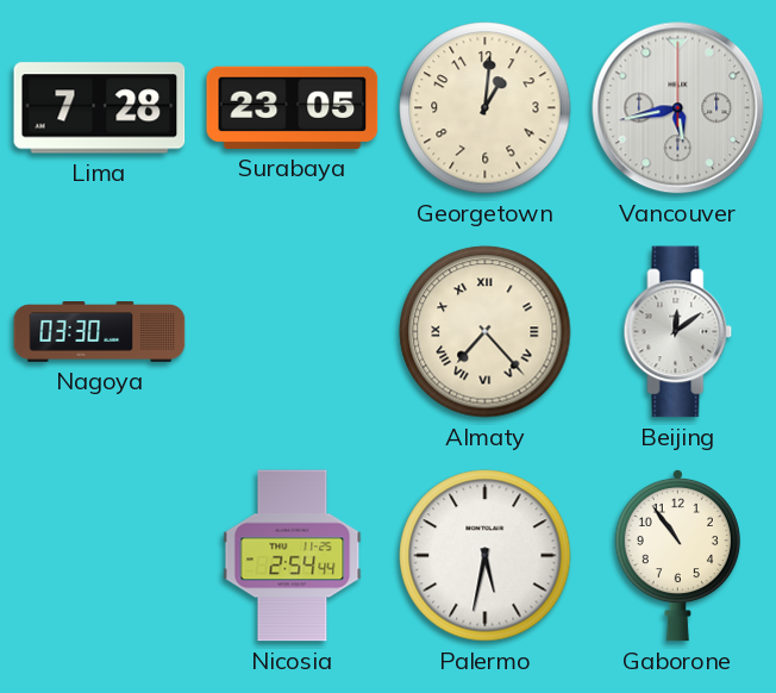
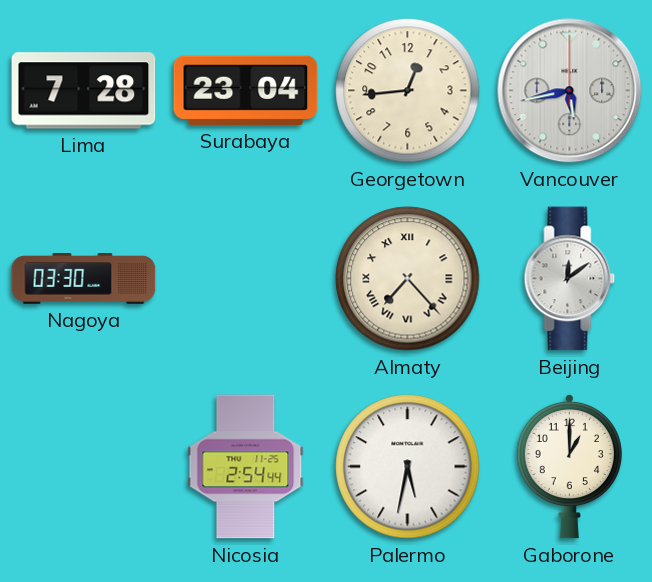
Surabaya: 23:05 -> 23:04 (246, 90)
Georgetown: 1:01 -> 12:44 (408, 91)
Gaborone: 10:54 -> 1:00 (569, 466)
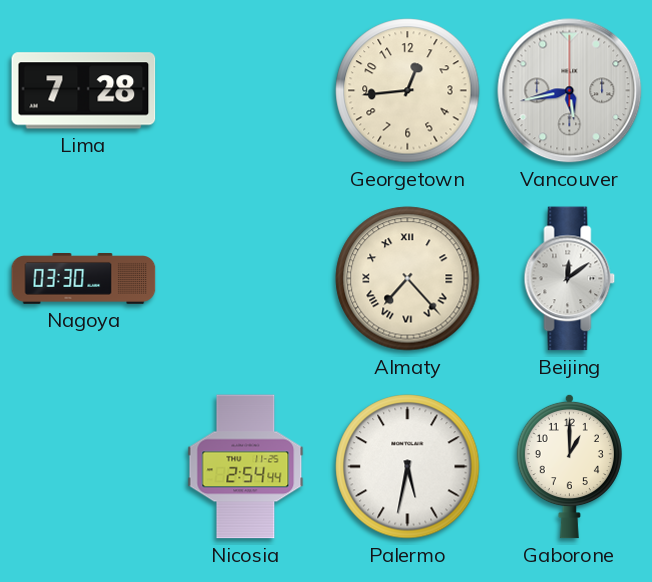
Surabaya: 23:04 -> none (246, 90)
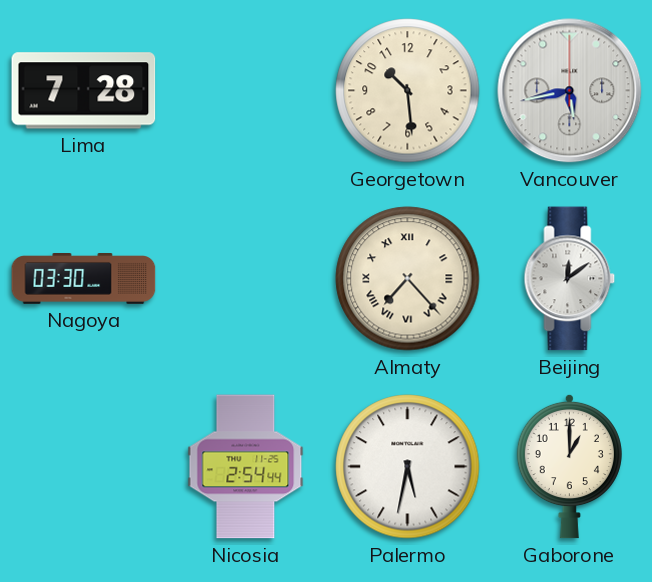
Georgetown: 12:44 -> 10:29 (408, 91)
